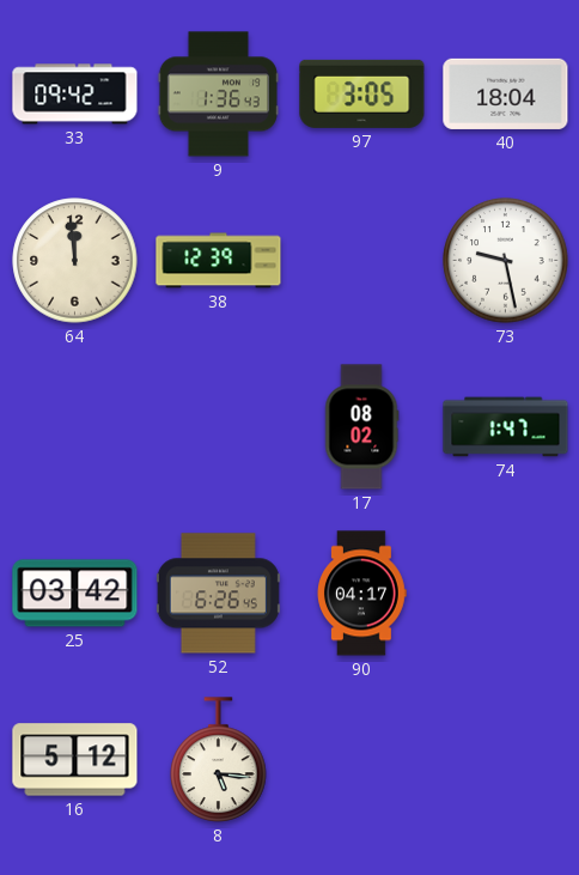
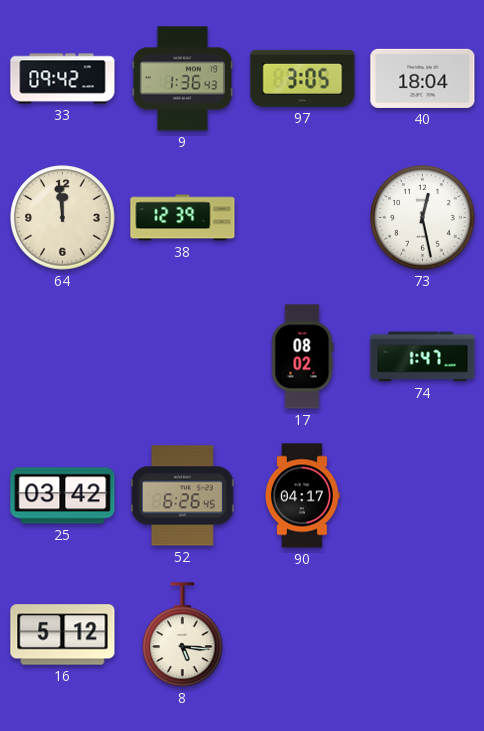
73: 9:28 -> 12:28 (423, 218)
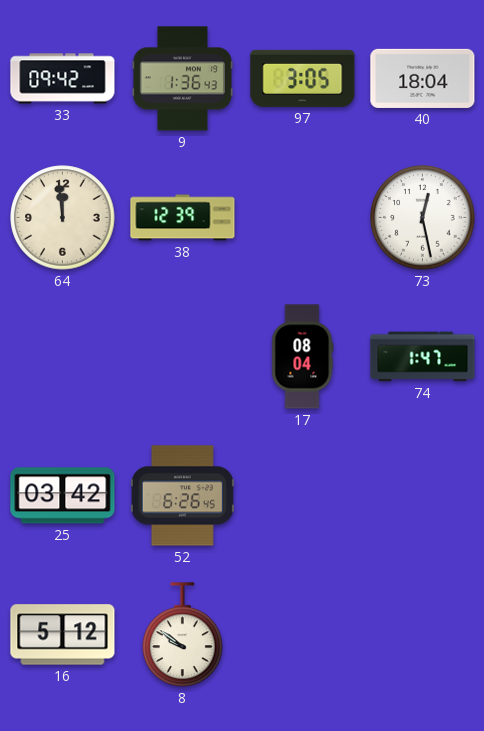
17: 08:02 -> 08:04 (303, 357)
90: 04:17 -> none (303, 496)
8: 5:16 -> 9:51 (183, 635)
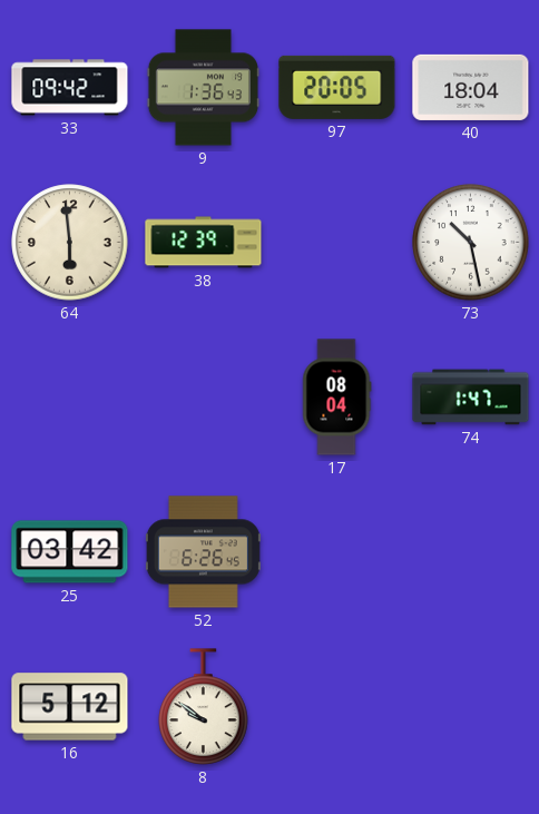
97: 3:05 -> 20:05 (337, 87)
64: 11:59 -> 5:59 (70, 243)
73: 12:28 -> 10:28 (471, 243)
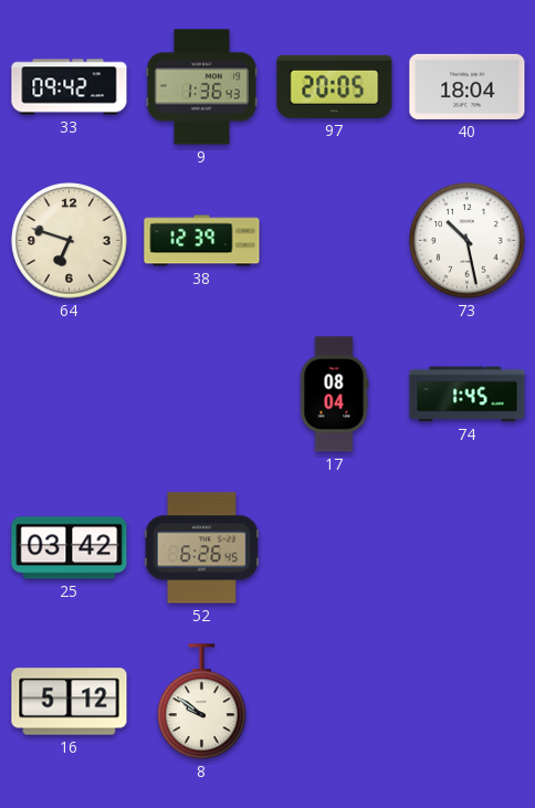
64: 5:59 -> 6:48 (70, 241)
74: 1:47 -> 1:45 (468, 395)
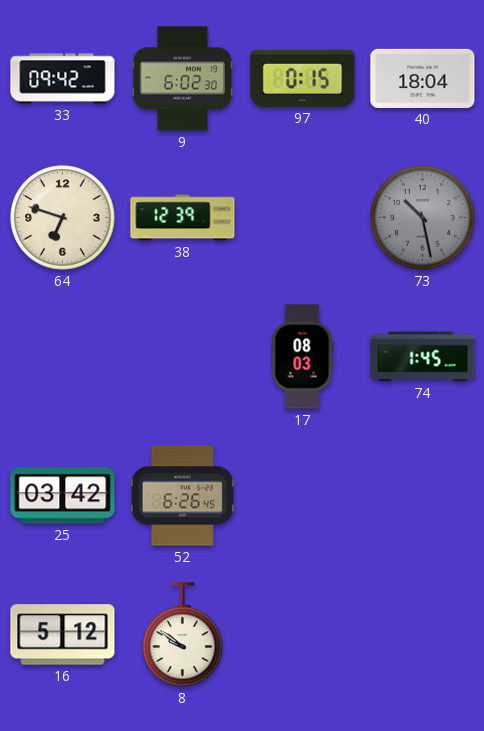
9: 1:36 -> 6:02 (182, 79)
97: 20:05 -> 0:15 (303, 78)
73 dial: white -> grey (423, 218)
17: 08:04 -> 08:03 (303, 357)
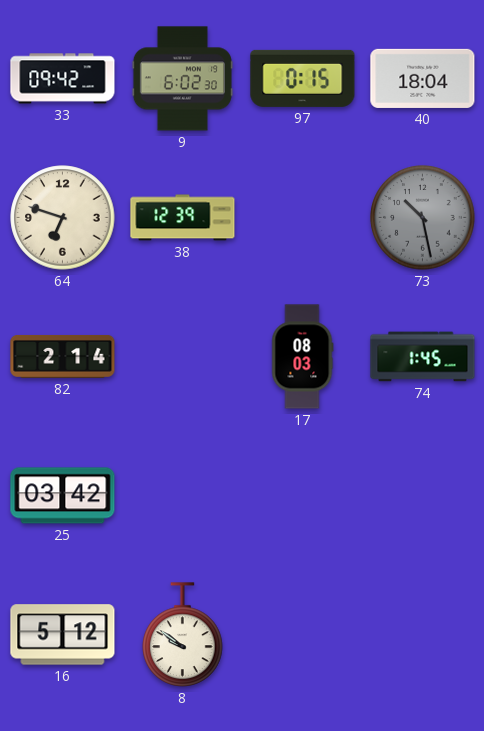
82: none -> 2:14 (63, 356)
52: 6:26 -> none (182, 496)
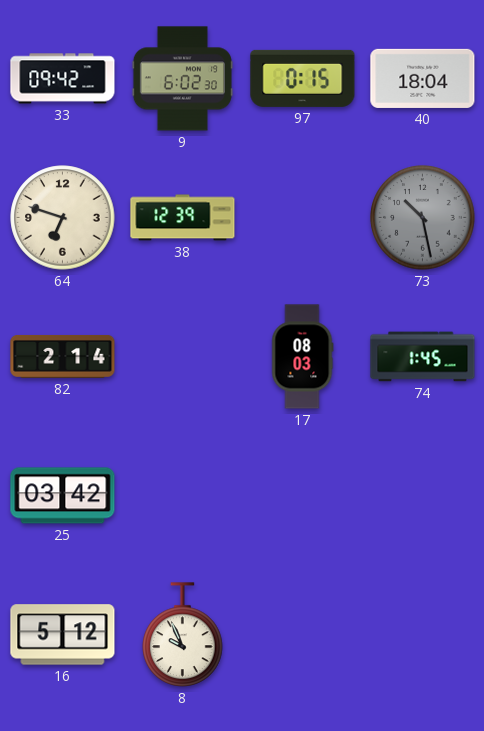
8: 9:51 -> 9:56 (183, 635)
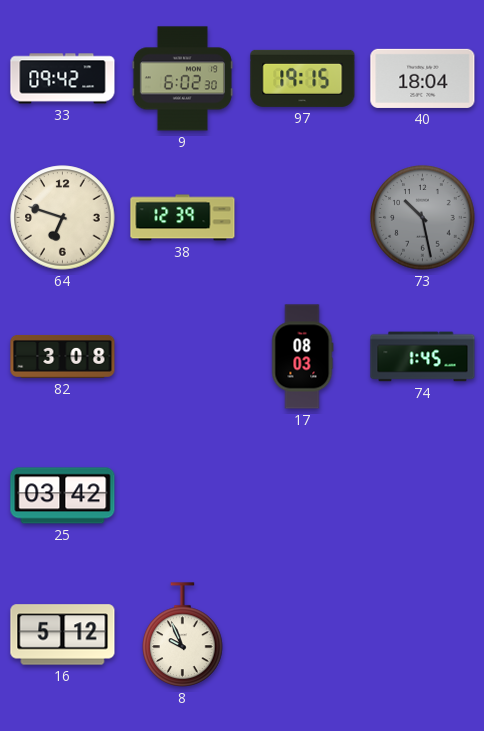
97: 0:15 -> 19:15 (303, 78)
82: 2:14 -> 3:08 (63, 356)
